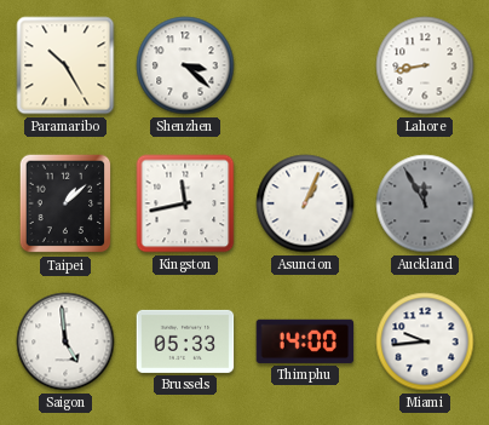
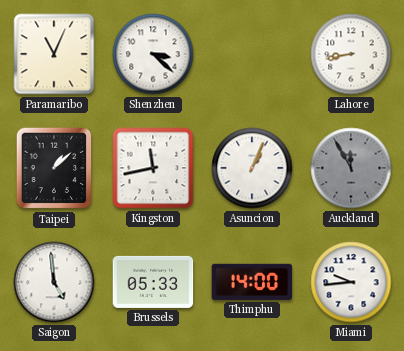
Paramaribo: 10:25 -> 11:04 (54, 54)
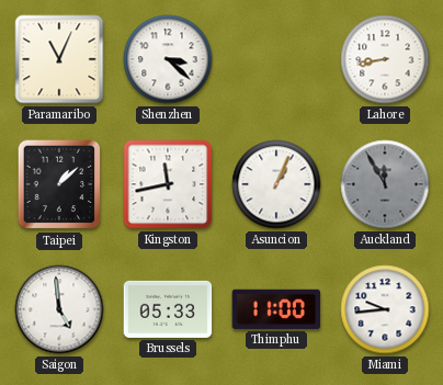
Thimphu: 14:00 -> 11:00 (276, 309)
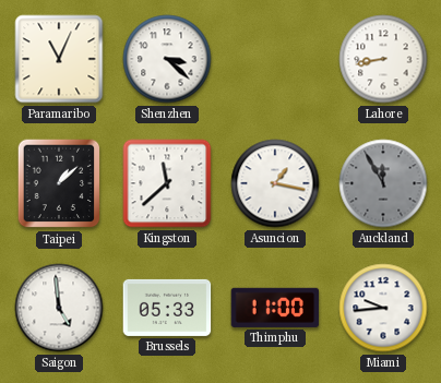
Kingston: 11:43 -> 11:38 (167, 183)
Asuncion: 1:04 -> 1:17 (275, 183)
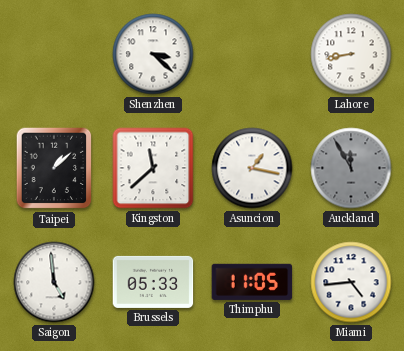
Paramaribo: 11:04 -> none (59, 59)
Thimphu: 11:00 -> 11:05 (252, 282)
Miami: 9:44 -> 4:44 (351, 282)
